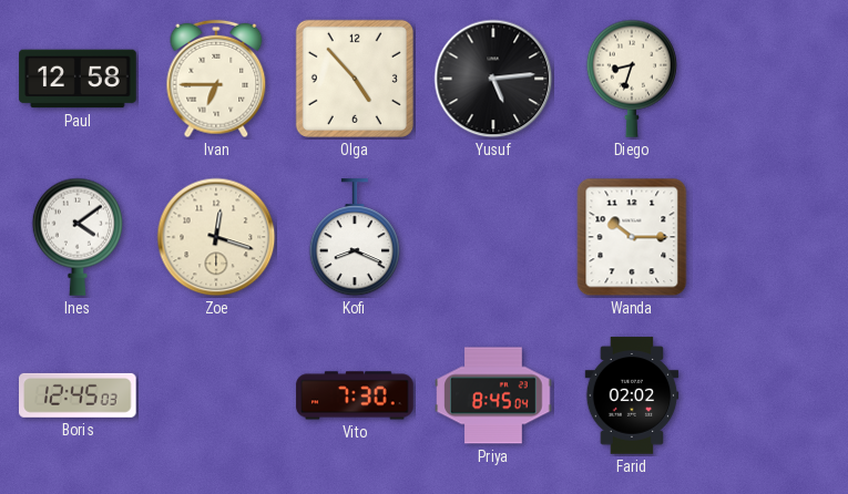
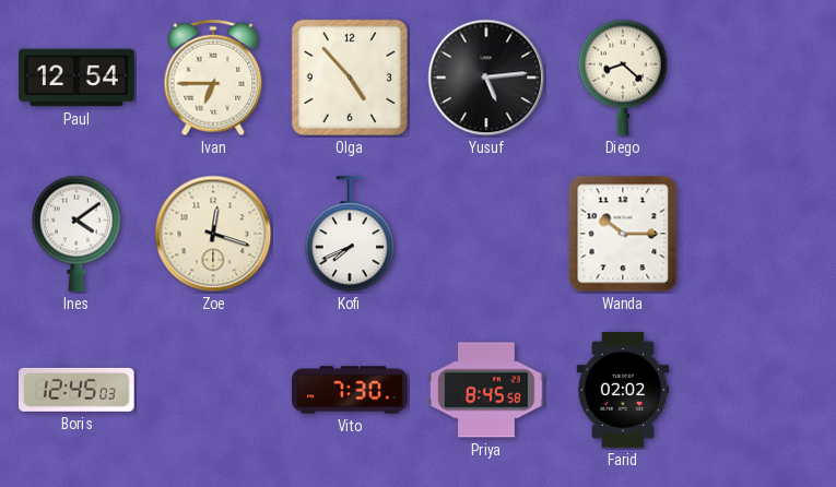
Paul: 12:58 -> 12:54 (76, 78)
Diego: 8:33 -> 8:22 (622, 78)
Kofi: 8:19 -> 7:41 (349, 235)
Priya: 8:45:04 -> 8:45:58 (486, 390)
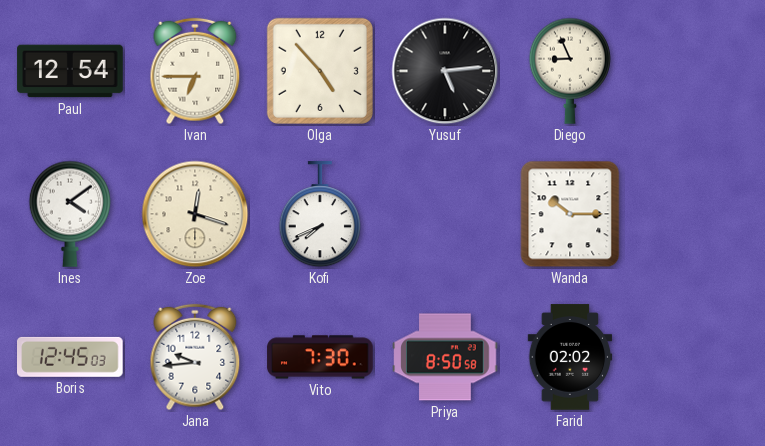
Diego: 8:22 -> 8:56 (569, 71)
Jana: none -> 9:44 (195, 357)
Priya: 8:45 -> 8:50 (445, 357)
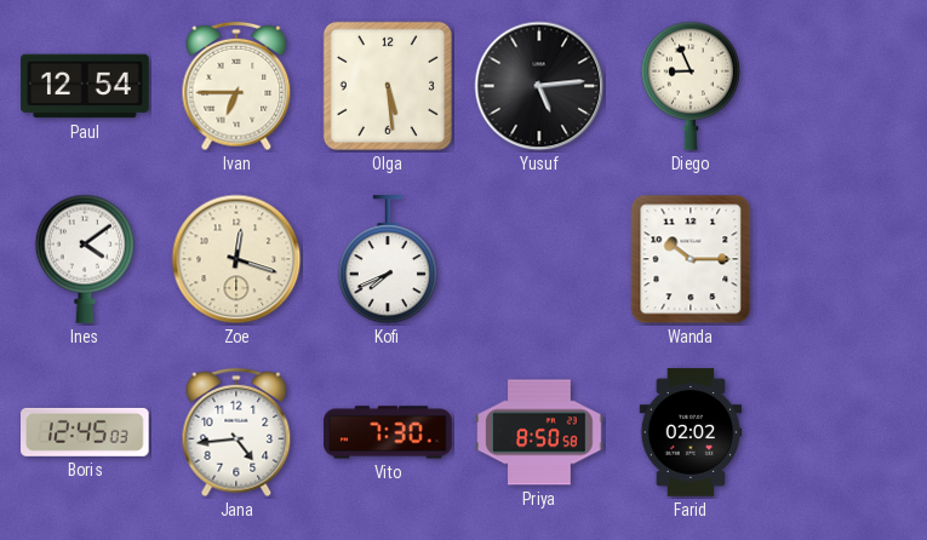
Olga: 4:53 -> 5:29 (388, 86)
Jana: 9:44 -> 4:44 (236, 432)
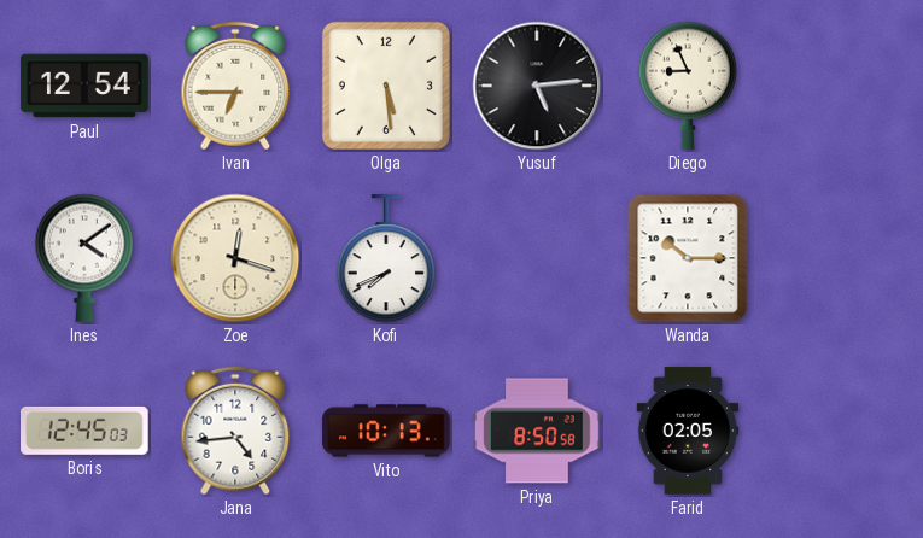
Vito: 7:30 -> 10:13 (386, 431)
Farid: 02:02 -> 02:05 (688, 431)
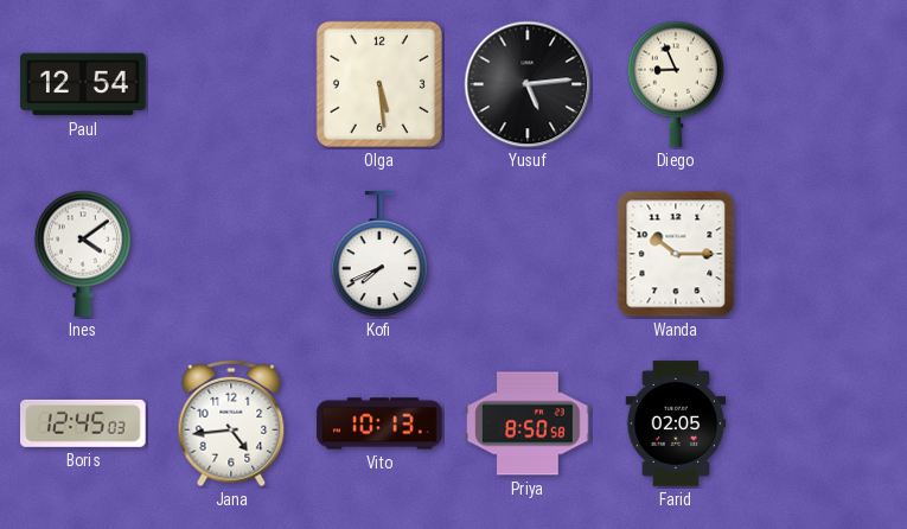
Ivan: 6:45 -> none (235, 86)
Zoe: 12:18 -> none (235, 258)
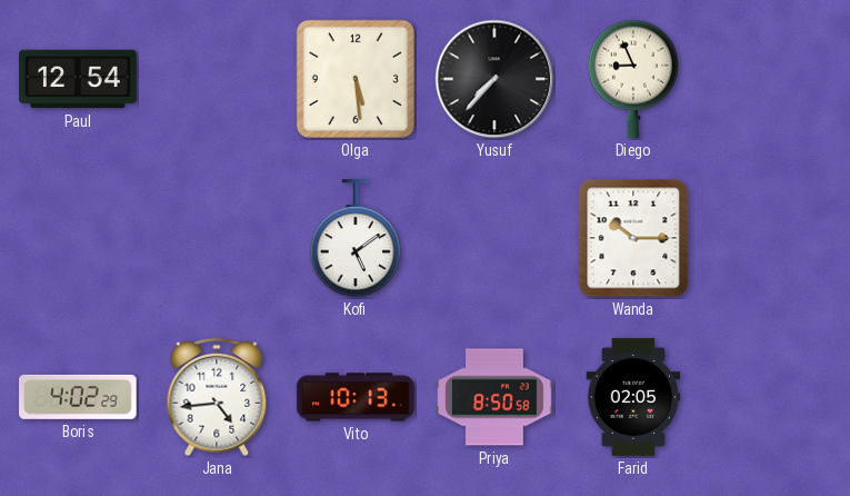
Yusuf: 5:14 -> 7:37 (494, 79)
Ines: 4:09 -> none (82, 254)
Kofi: 7:41 -> 5:09 (354, 239)
Boris: 12:45 -> 4:02 (78, 397)
